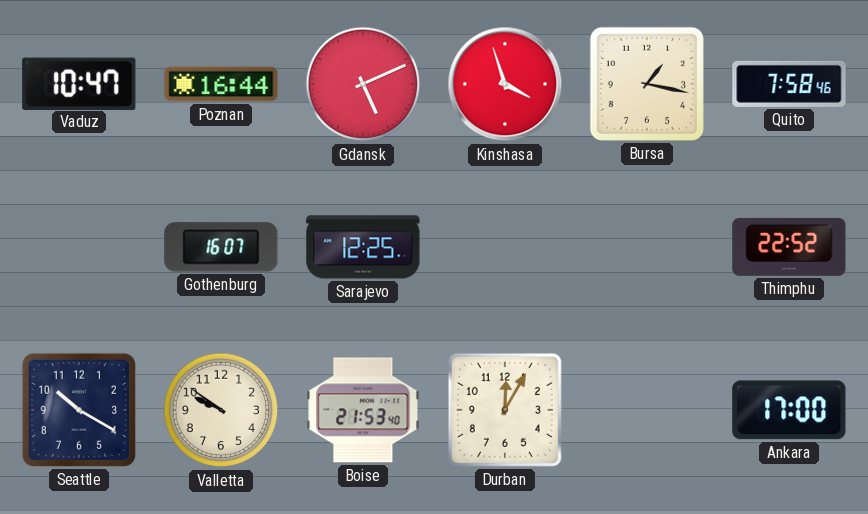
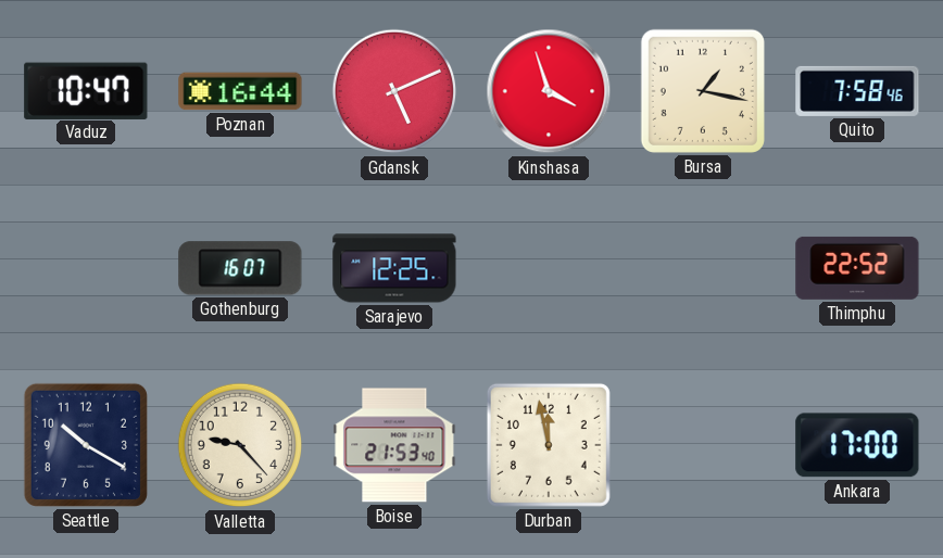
Valletta: 9:51 -> 9:23 (240, 445)
Durban: 12:05 -> 11:58 (549, 445)
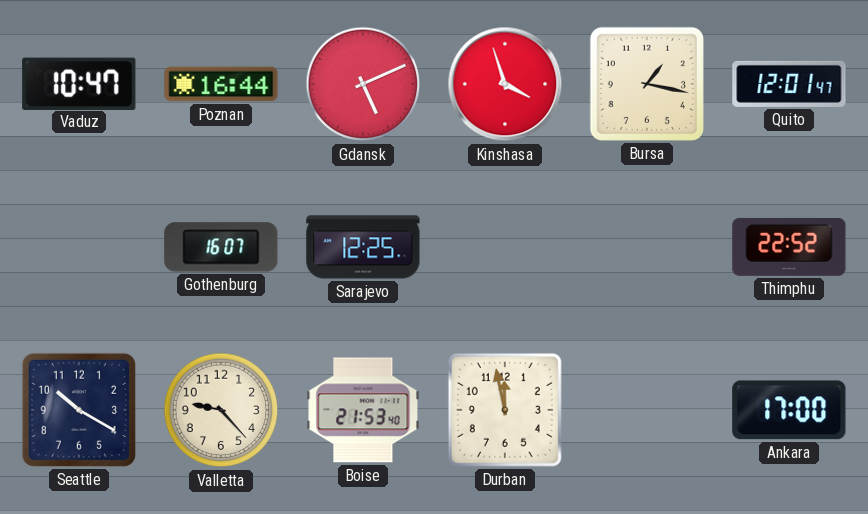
Quito: 7:58 -> 12:01 (789, 84)
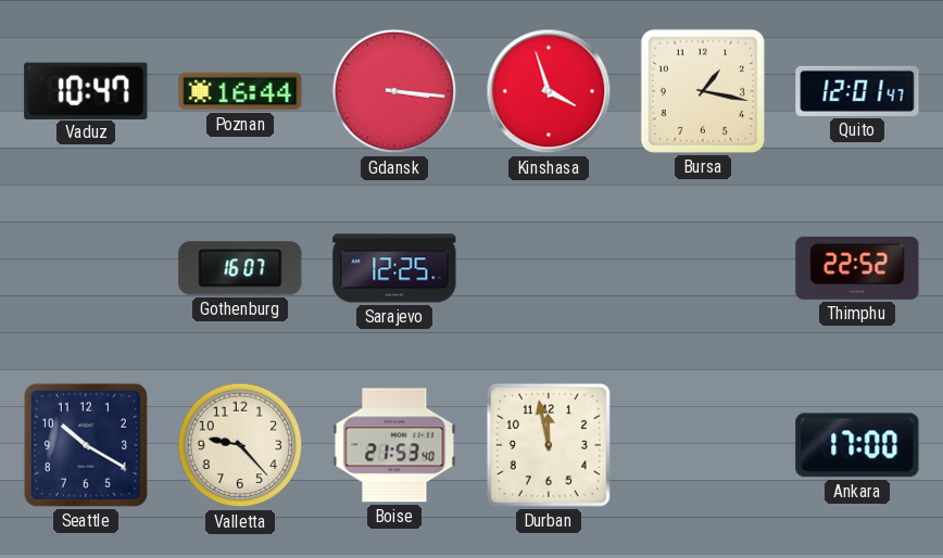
Gdansk: 5:11 -> 3:16 (394, 91)
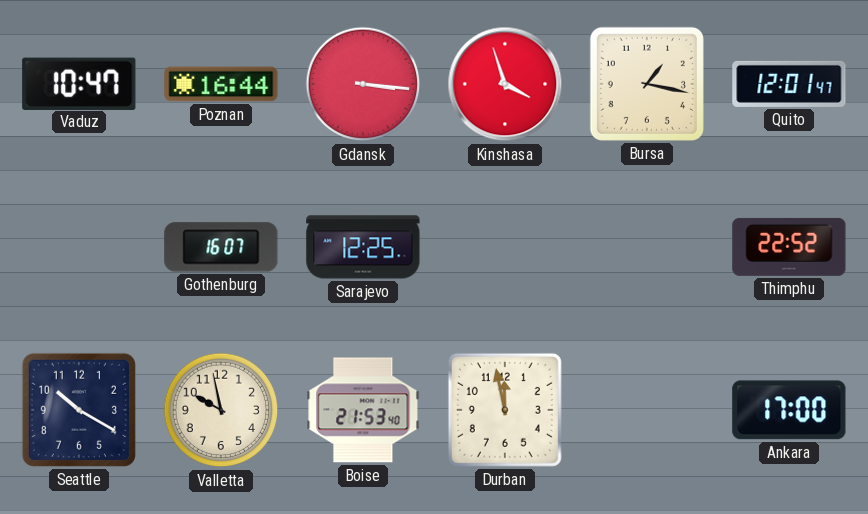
Valletta: 9:23 -> 9:58 (221, 410)
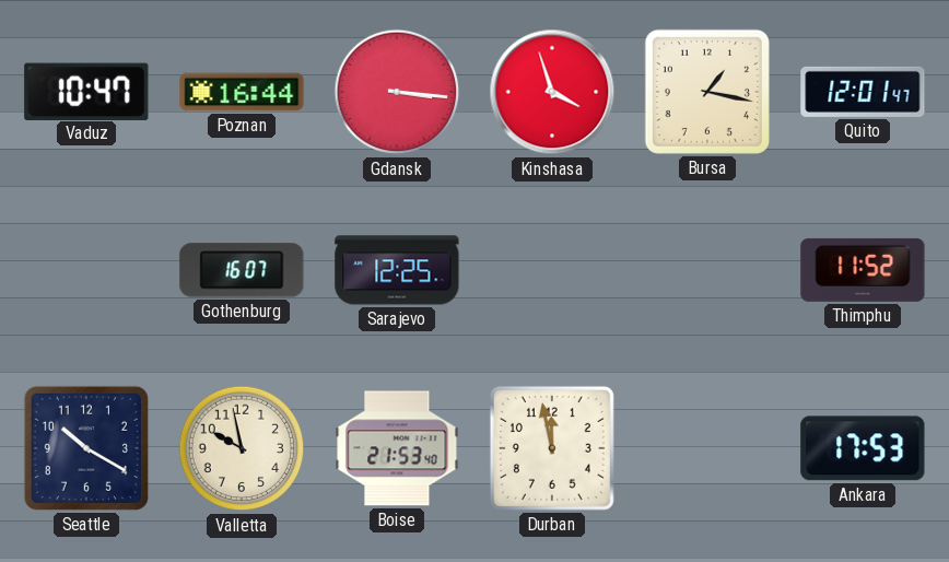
Thimphu: 22:52 -> 11:52 (863, 270)
Ankara: 17:00 -> 17:53 (863, 448)
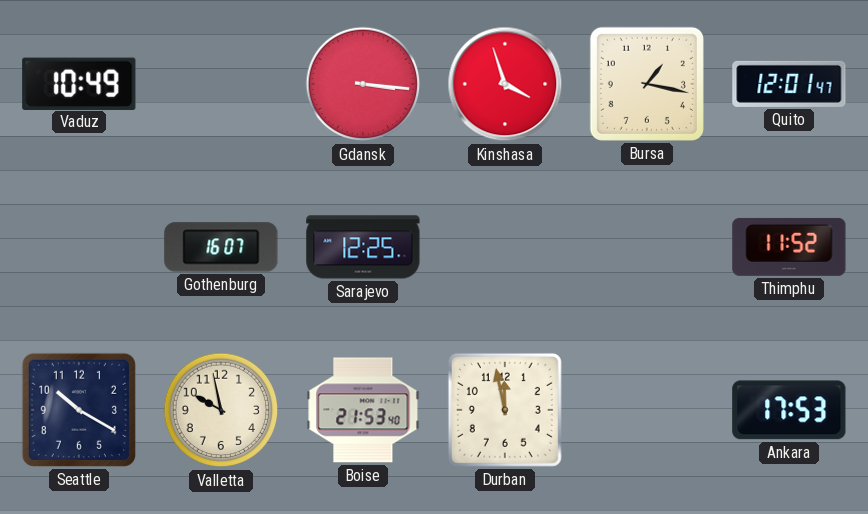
Vaduz: 10:47 -> 10:49 (79, 83)
Poznan: 16:44 -> none (242, 92)
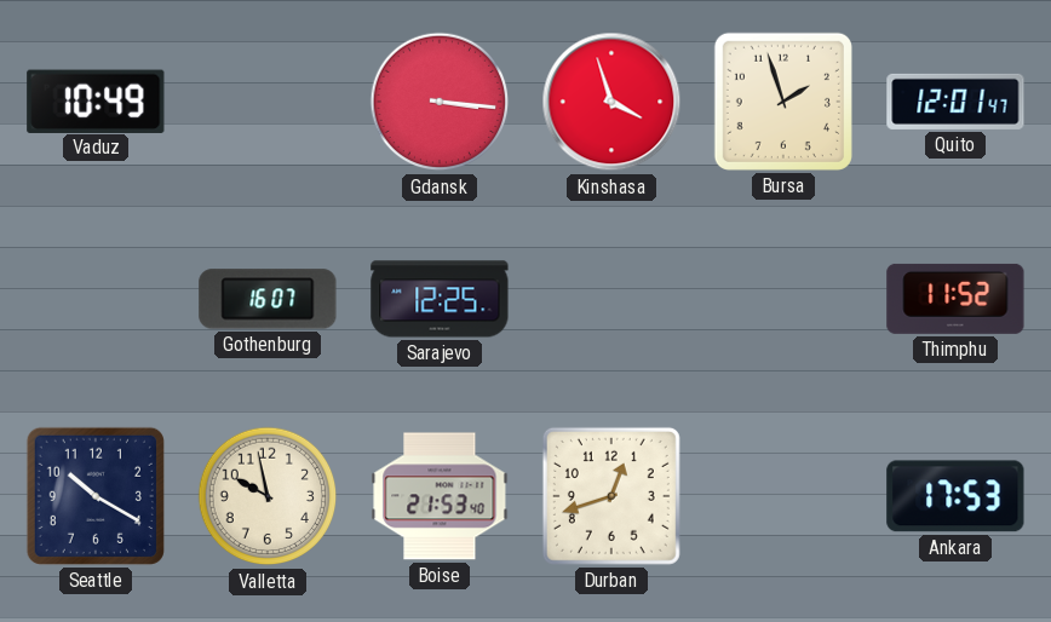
Bursa: 1:17 -> 1:57 (783, 102)
Durban: 11:58 -> 12:42 (611, 496)
